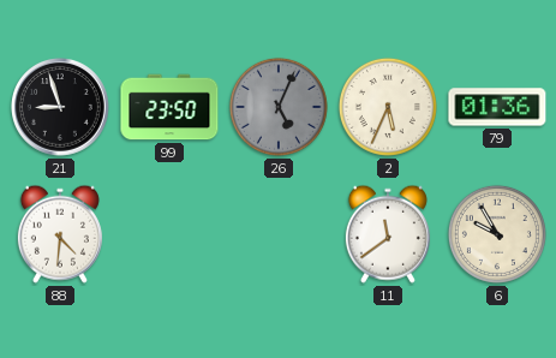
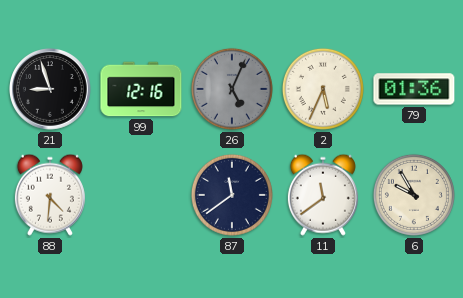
99: 23:50 -> 12:16 (141, 89)
87: none -> 11:39 (232, 195)
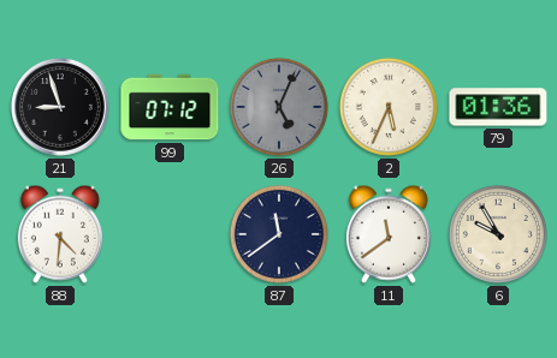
99: 12:16 -> 07:12 (170, 107)
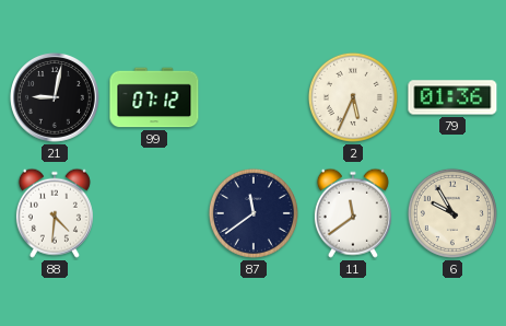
21: 8:57 -> 9:02 (56, 98)
26: 5:04 -> none (279, 107)
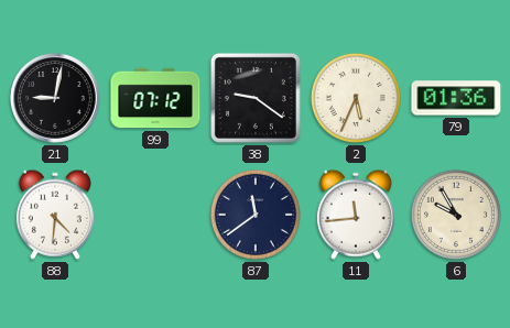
38: none -> 9:21 (256, 98)
11: 11:39 -> 11:44 (356, 215)
